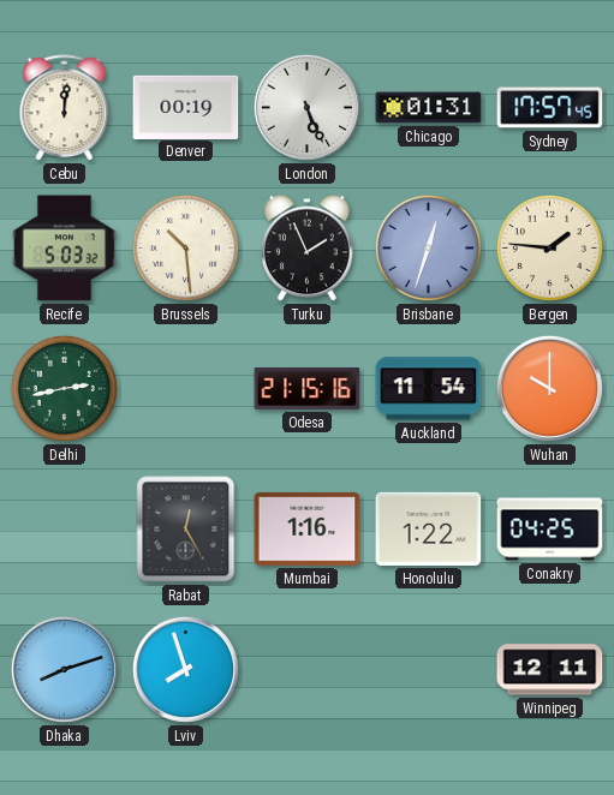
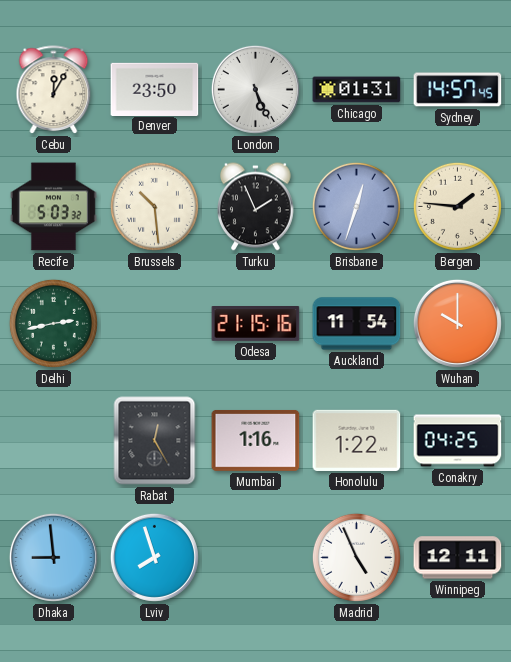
Cebu: 12:01 -> 12:05 (54, 90)
Denver: 00:19 -> 23:50 (155, 89)
Sydney: 17:57 -> 14:57 (458, 90)
Dhaka: 8:12 -> 8:59 (53, 557)
Madrid: none -> 4:56 (356, 557)
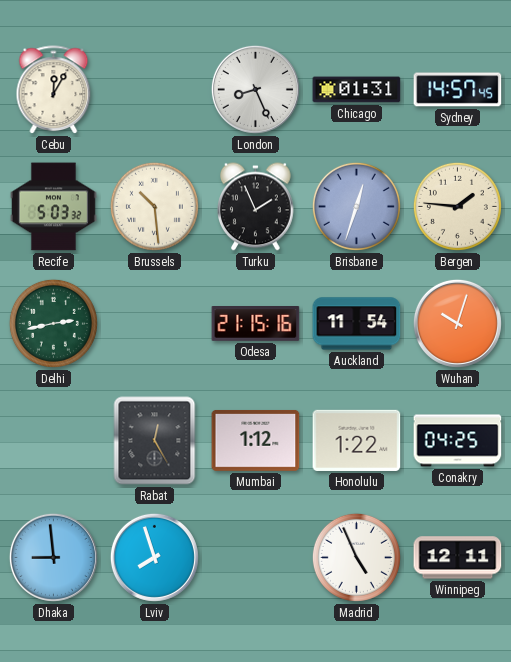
Denver: 23:50 -> none (155, 89)
London: 5:26 -> 8:26 (255, 89)
Wuhan: 10:00 -> 10:03 (457, 323)
Mumbai: 1:16 -> 1:12 (256, 440)
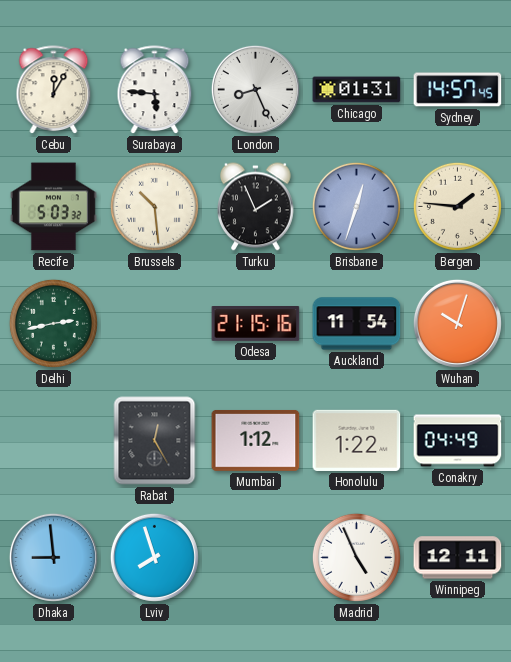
Surabaya: none -> 5:46 (155, 90)
Conakry: 04:25 -> 04:49 (458, 441)
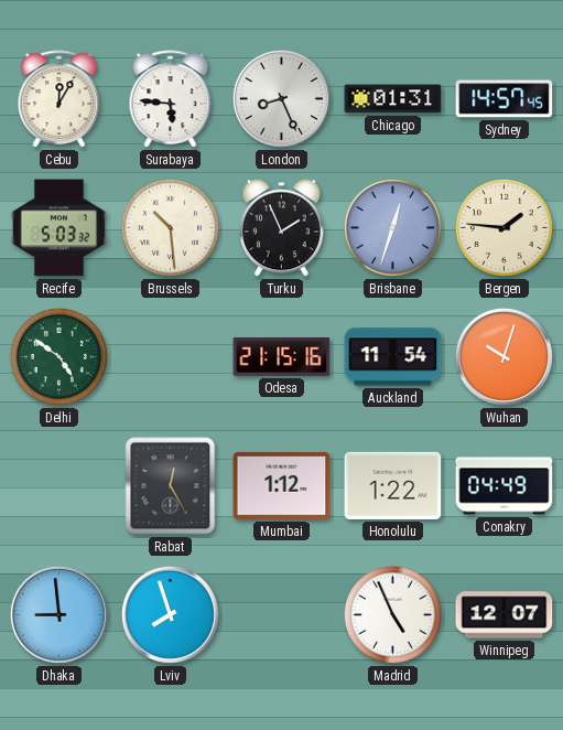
Delhi: 2:43 -> 4:51 (58, 356)
Winnipeg: 12:11 -> 12:07 (505, 615)
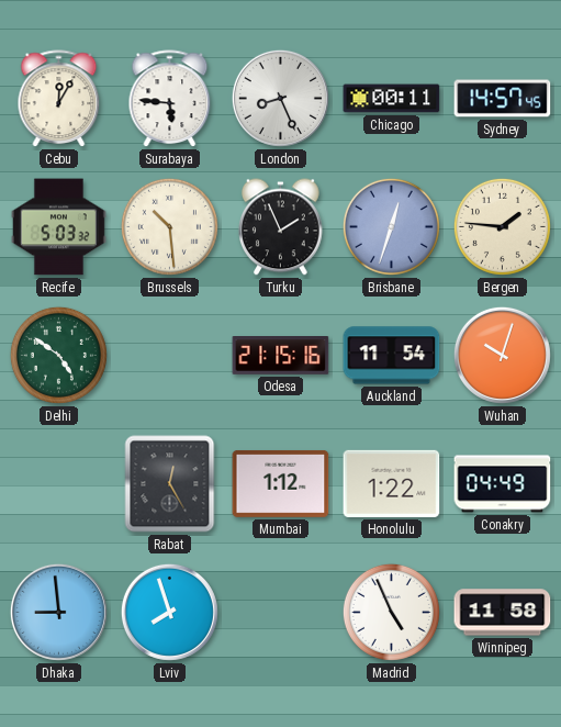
Chicago: 01:31 -> 00:11 (392, 99)
Winnipeg: 12:07 -> 11:58 (503, 613)
